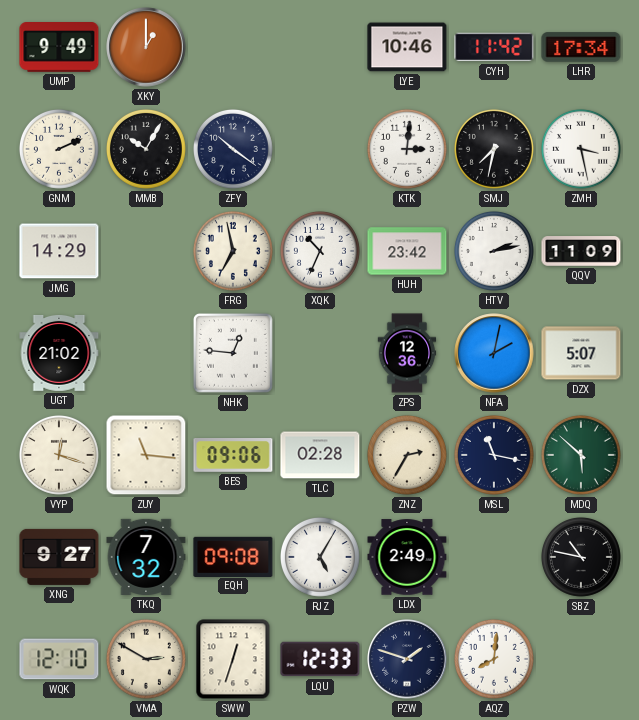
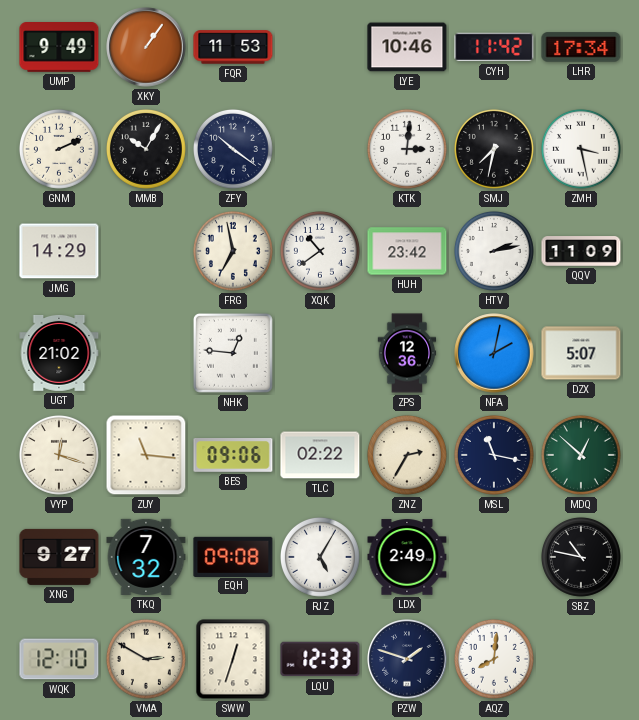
XKY: 1:00 -> 1:06 (146, 47)
FQR: none -> 11:53 (233, 47)
XQK: 10:34 -> 10:39 (320, 251)
TLC: 02:28 -> 02:22 (320, 455)
MDQ: 5:52 -> 12:52 (581, 455)
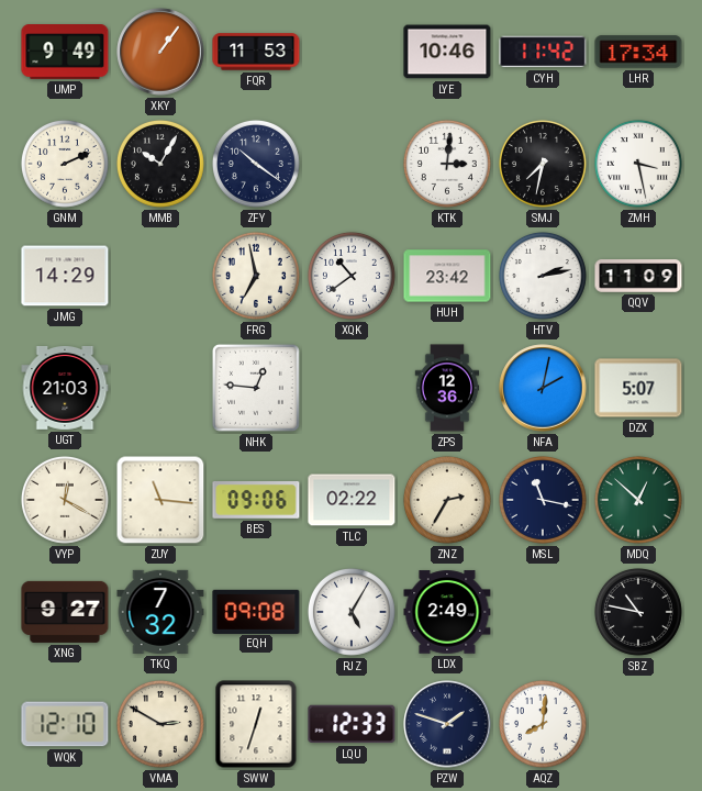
UGT: 21:02 -> 21:03 (65, 388)
VYP: 12:18 -> 12:20 (65, 500)
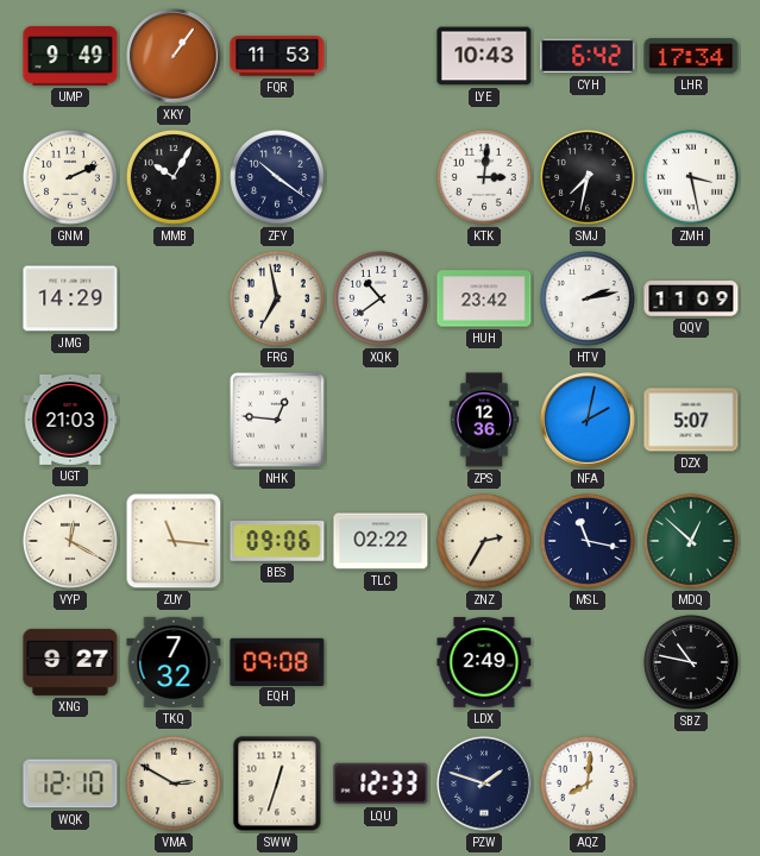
LYE: 10:46 -> 10:43 (484, 56)
CYH: 11:42 -> 6:42 (588, 56)
RJZ: 5:05 -> none (352, 612)
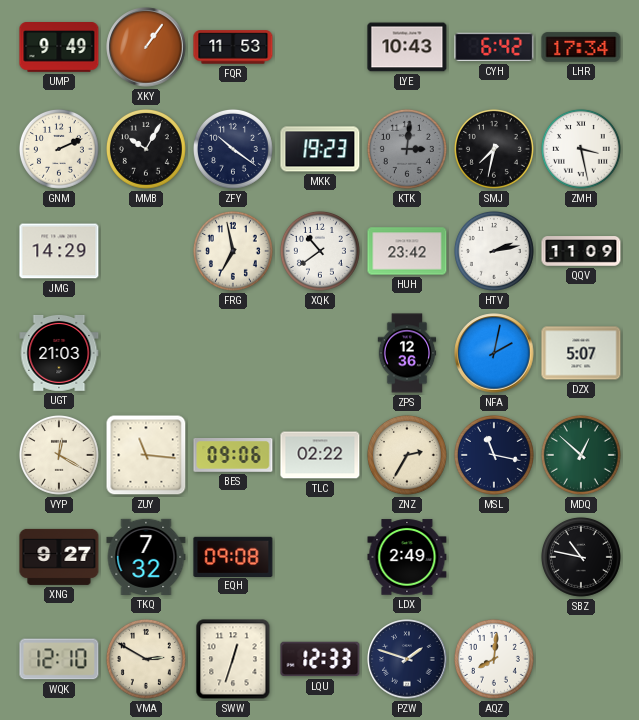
MKK: none -> 19:23 (320, 149)
KTK dial: white -> grey (407, 149)
NHK: 12:46 -> none (277, 420)
